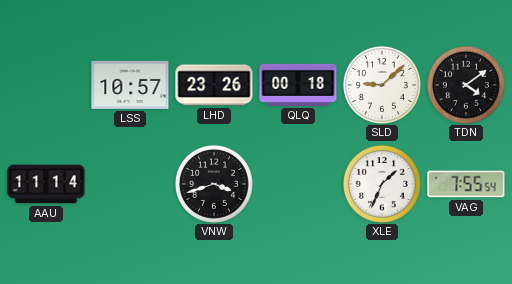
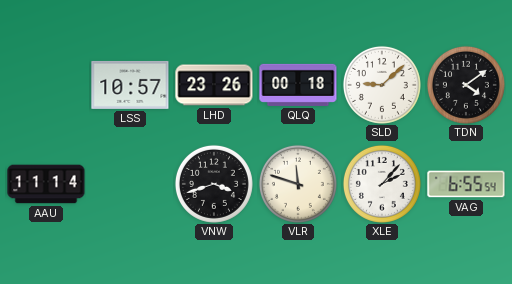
VLR: none -> 11:48 (298, 184)
XLE: 1:34 -> 2:07 (382, 184)
VAG: 7:55 -> 6:55 (466, 184)
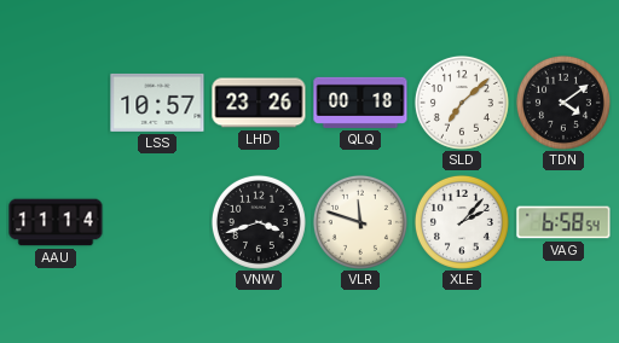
SLD: 9:08 -> 7:08 (462, 103)
VAG: 6:55 -> 6:58 (563, 222)
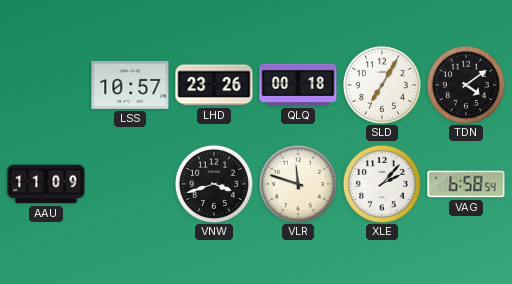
SLD: 7:08 -> 7:05 (382, 85)
AAU: 11:14 -> 11:09 (46, 184)
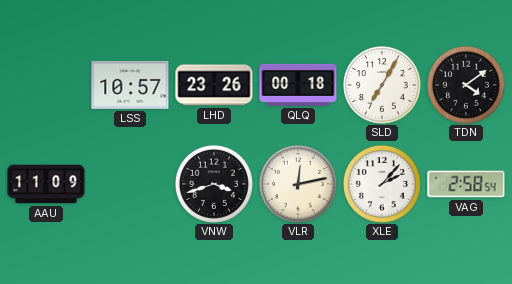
VLR: 11:48 -> 12:13 (298, 184)
VAG: 6:58 -> 2:58 (466, 184)
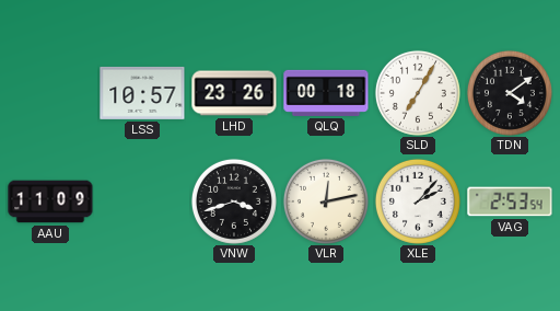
VAG: 2:58 -> 2:53 (510, 201)
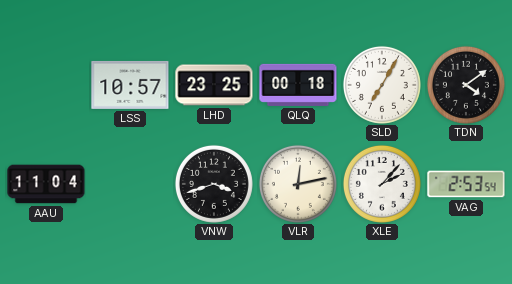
LHD: 23:26 -> 23:25 (214, 85)
AAU: 11:09 -> 11:04 (46, 184)
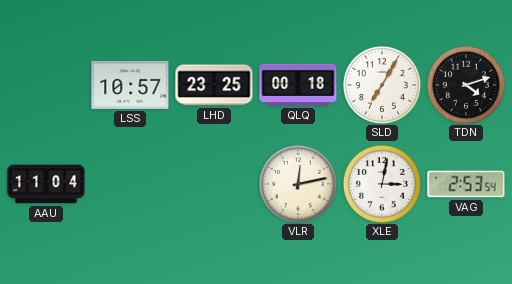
TDN: 4:09 -> 4:12 (466, 85)
VNW: 3:42 -> none (214, 184)
XLE: 2:07 -> 3:02 (382, 184)
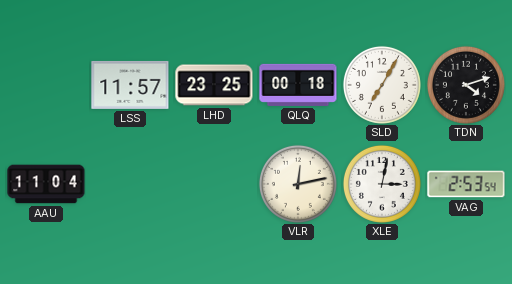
LSS: 10:57 -> 11:57 (130, 85)
